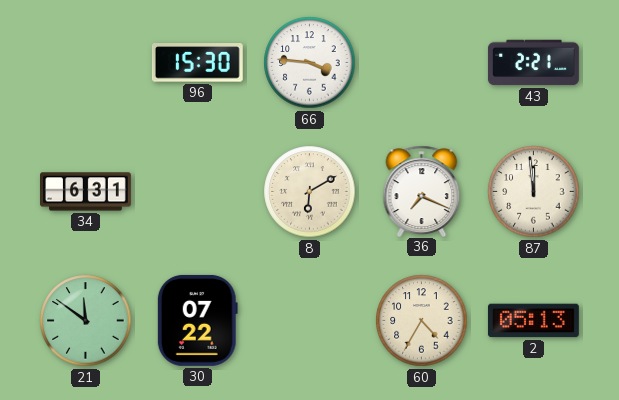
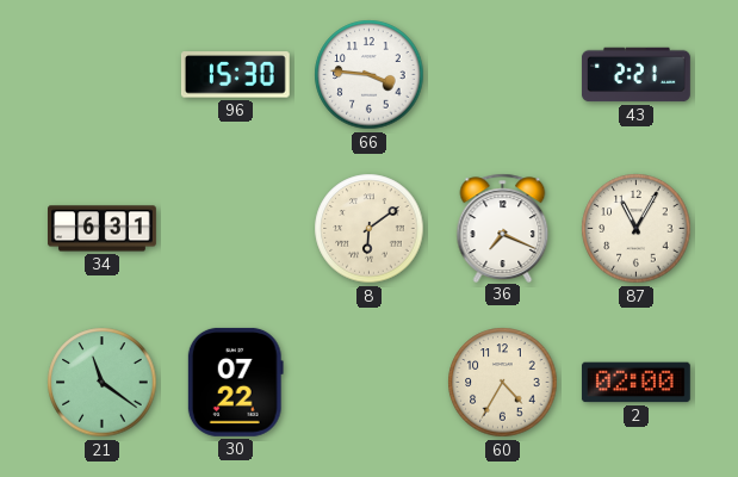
8: 6:10 -> 6:09 (370, 229)
87: 11:59 -> 11:05 (637, 229)
21: 11:51 -> 11:21 (103, 383)
2: 05:13 -> 02:00 (635, 383)
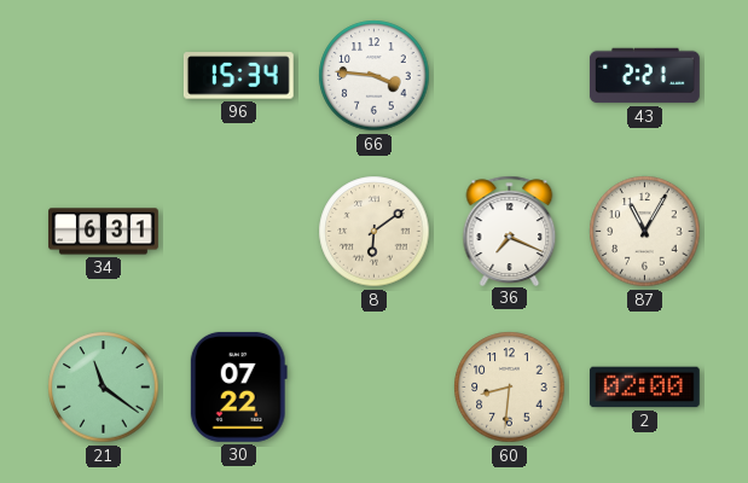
96: 15:30 -> 15:34 (238, 76)
60: 4:35 -> 8:31 (510, 388)
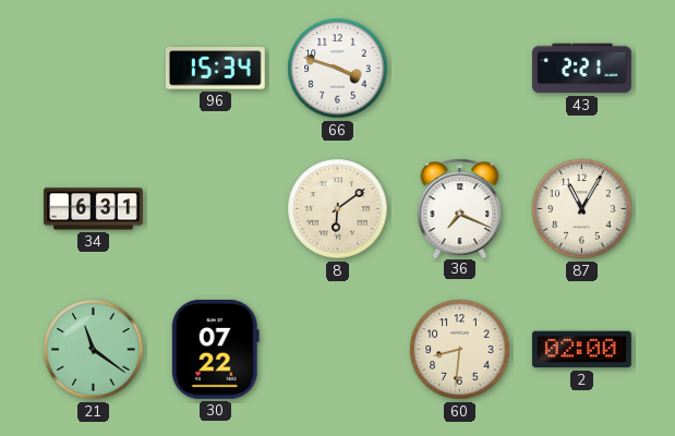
66: 3:46 -> 3:48 (338, 69)
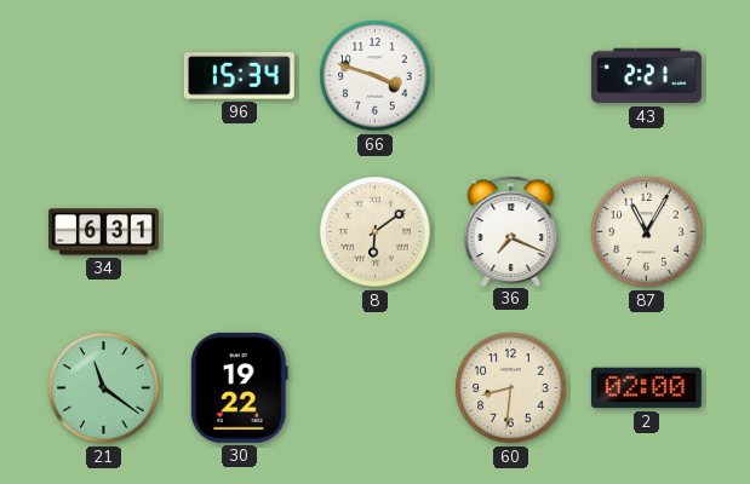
30: 07:22 -> 19:22 (239, 387)
